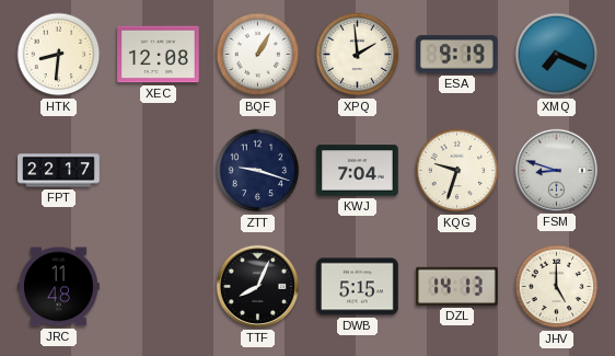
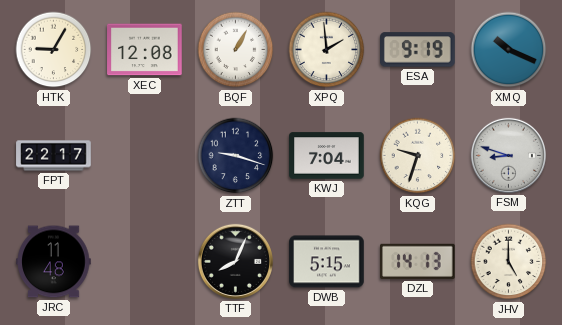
HTK: 8:31 -> 9:05 (54, 50)
XMQ: 7:19 -> 10:19 (509, 50)
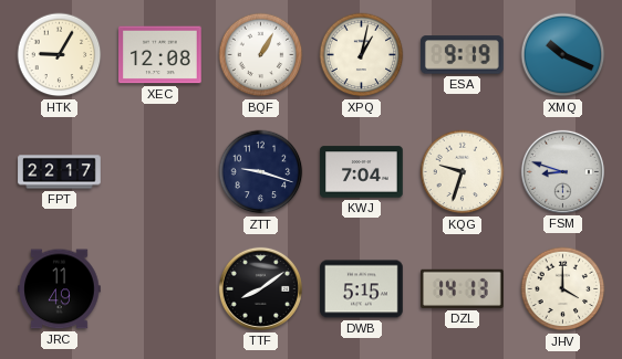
XPQ: 1:59 -> 1:02 (362, 55)
JRC: 11:48 -> 11:49 (60, 289)
TTF: 8:04 -> 8:09 (260, 288)
JHV: 5:00 -> 4:00 (563, 289)
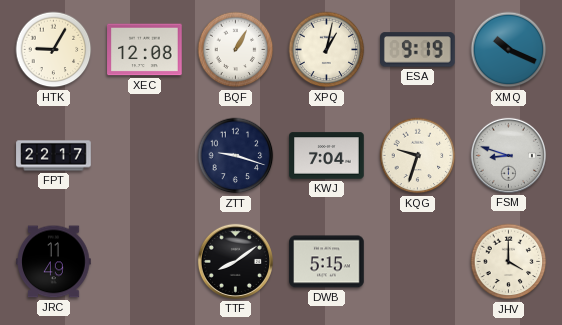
DZL: 14:13 -> none (463, 288)
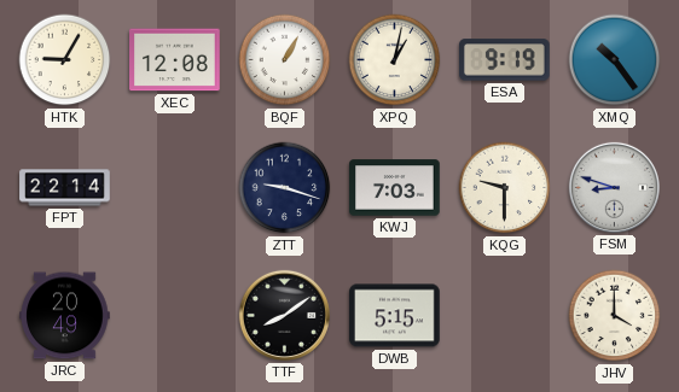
XMQ: 10:19 -> 10:24 (615, 60)
FPT: 22:17 -> 22:14 (65, 188)
KWJ: 7:04 -> 7:03 (395, 188)
KQG: 9:33 -> 9:30 (505, 188)
JRC: 11:49 -> 20:49 (65, 316)
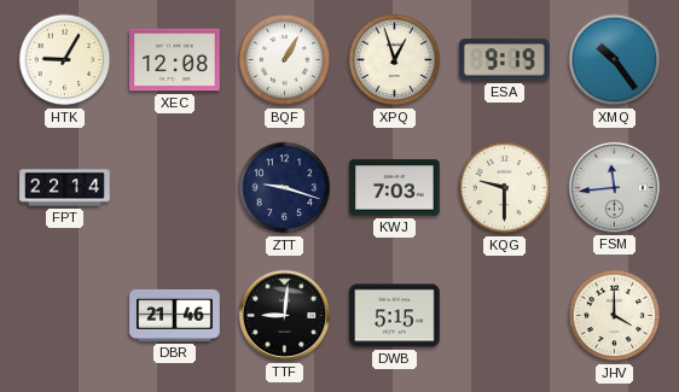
XPQ: 1:02 -> 12:57 (395, 60)
FSM: 8:48 -> 11:44 (614, 187)
JRC: 20:49 -> none (65, 316)
DBR: none -> 21:46 (175, 315)
TTF: 8:09 -> 9:01 (284, 315)
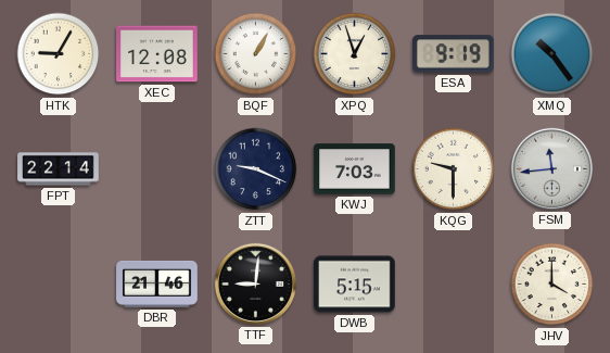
ZTT: 9:18 -> 9:19 (256, 169)
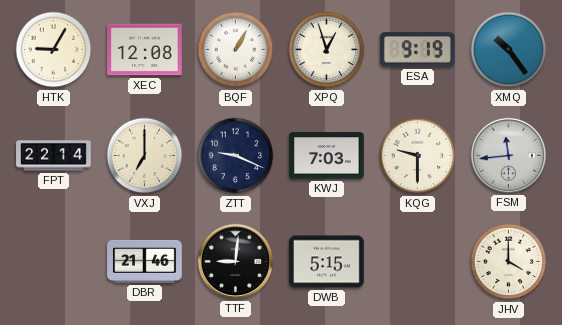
VXJ: none -> 7:00 (145, 156)
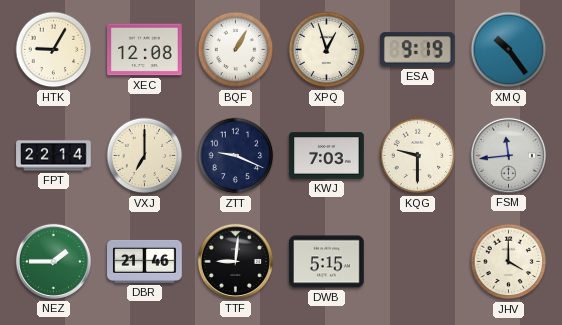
NEZ: none -> 1:45 (53, 261)
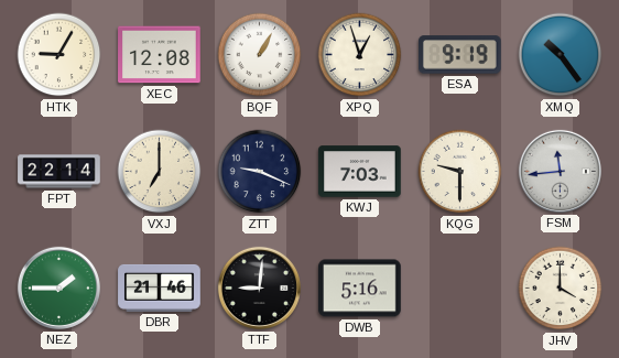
DWB: 5:15 -> 5:16 (360, 289)
